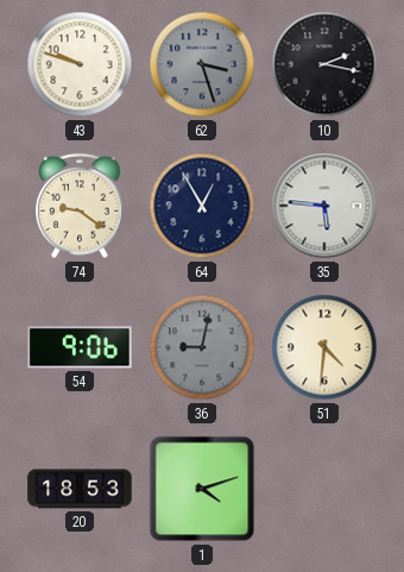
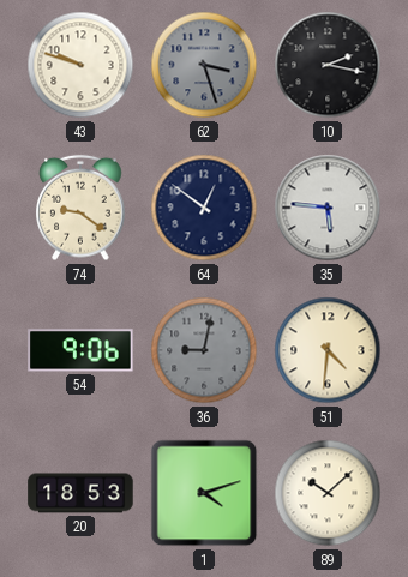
64: 12:55 -> 12:51 (204, 208)
89: none -> 10:08 (328, 493)
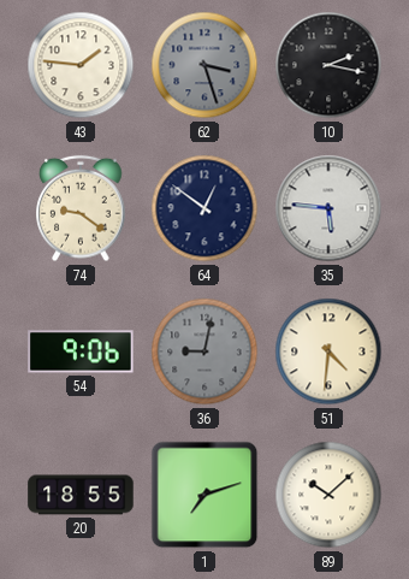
43: 9:48 -> 1:46 (81, 65)
20: 18:53 -> 18:55 (81, 495)
1: 4:12 -> 7:12 (204, 495)
